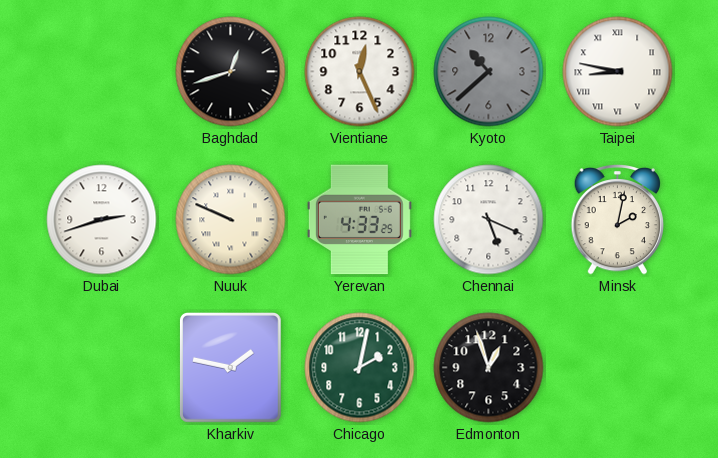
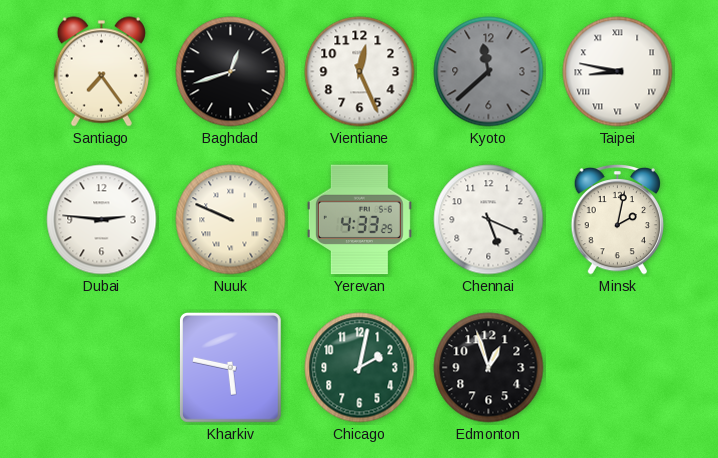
Santiago: none -> 7:24 (101, 72)
Kyoto: 10:38 -> 11:38 (489, 72)
Dubai: 2:42 -> 2:46 (102, 220)
Kharkiv: 1:47 -> 5:47 (230, 368)
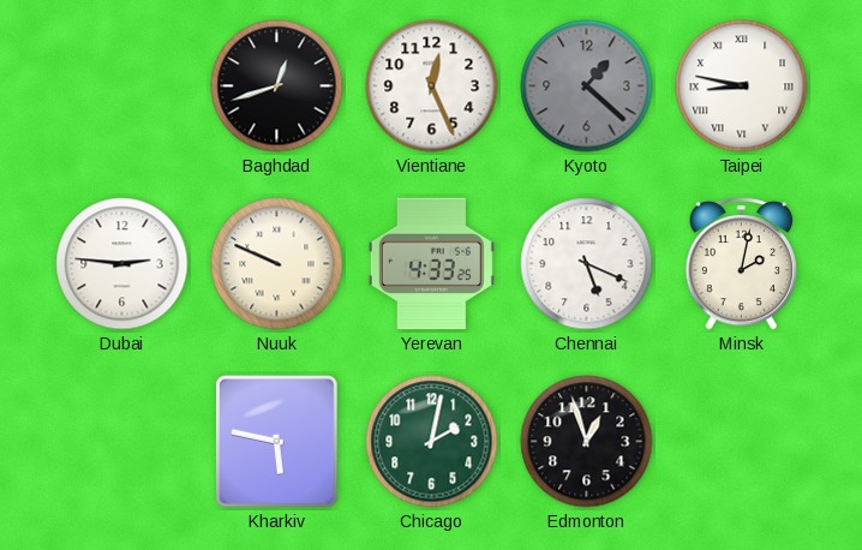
Santiago: 7:24 -> none (101, 72)
Kyoto: 11:38 -> 1:22 (587, 86)
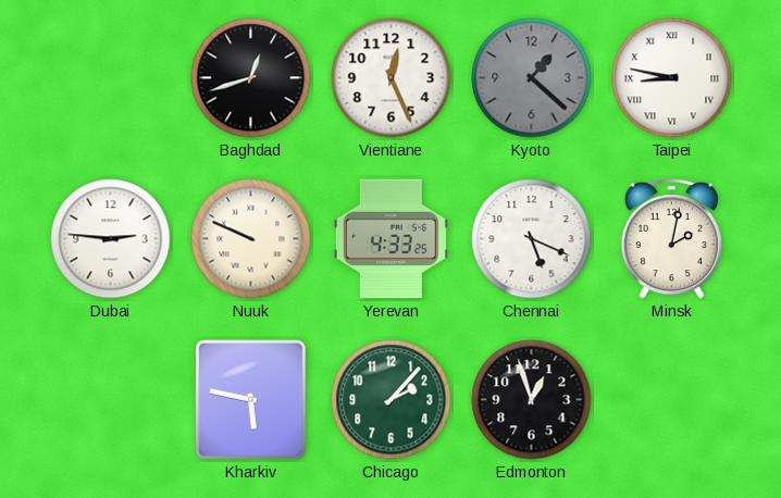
Chicago: 2:02 -> 2:07 (392, 400)
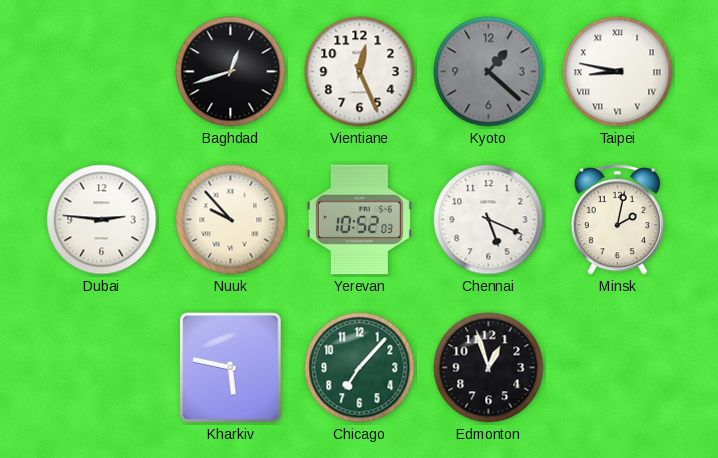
Nuuk: 9:49 -> 9:53 (231, 220)
Yerevan: 4:33 -> 10:52 (359, 220)
Chicago: 2:07 -> 7:07 (360, 368)
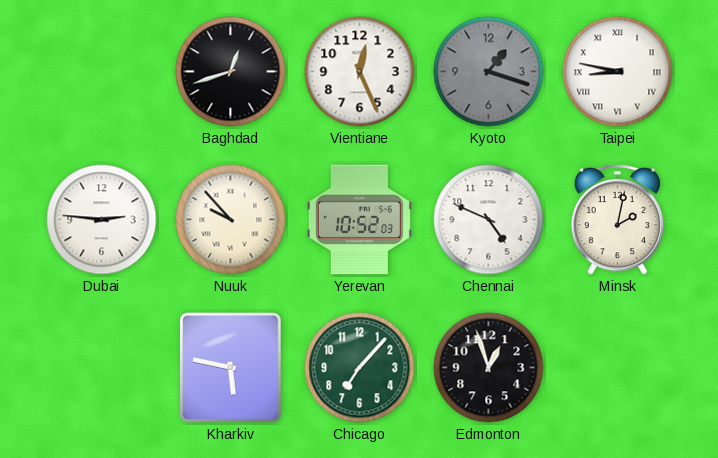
Kyoto: 1:22 -> 1:18 (489, 72)
Chennai: 5:19 -> 4:49 (489, 220)
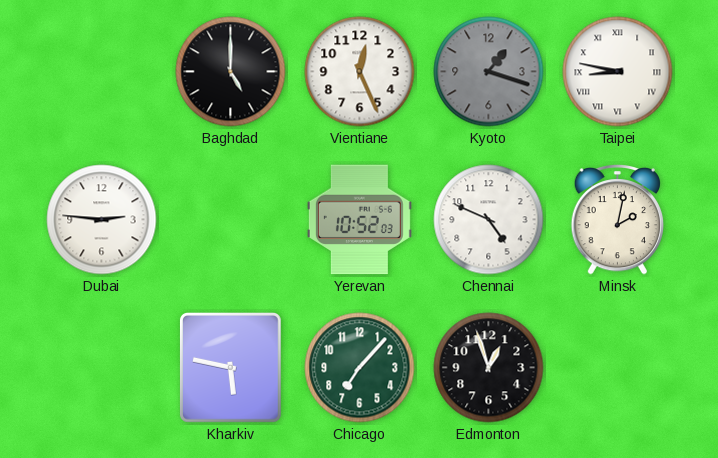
Baghdad: 12:42 -> 5:00 (231, 72)
Nuuk: 9:53 -> none (231, 220)
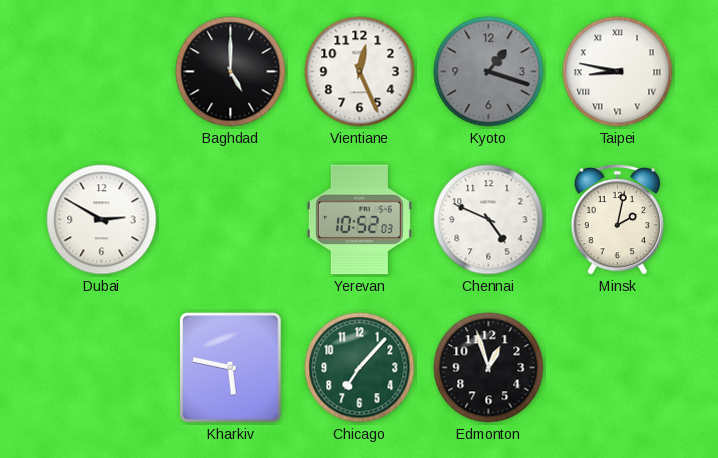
Dubai: 2:46 -> 2:50 (102, 220)
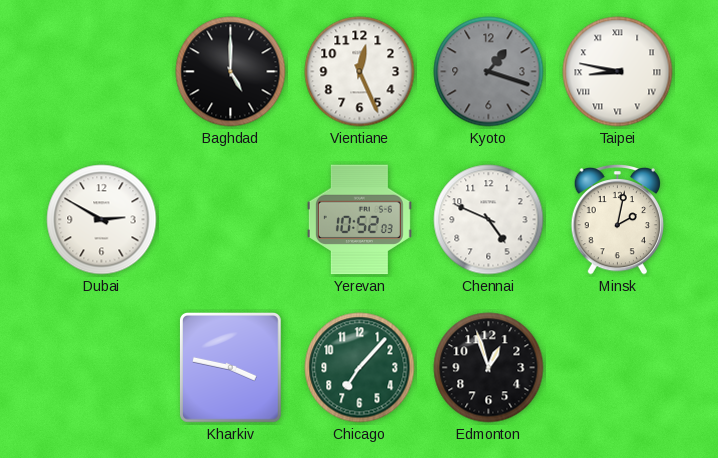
Kharkiv: 5:47 -> 3:47 (230, 368)
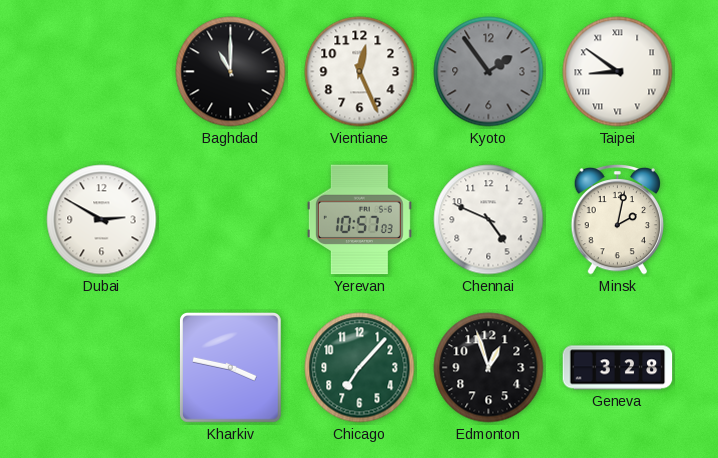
Baghdad: 5:00 -> 11:00 (231, 72)
Kyoto: 1:18 -> 1:54 (489, 72)
Taipei: 8:47 -> 8:51 (618, 72)
Yerevan: 10:52 -> 10:57 (359, 220)
Geneva: none -> 3:28 (618, 368)
